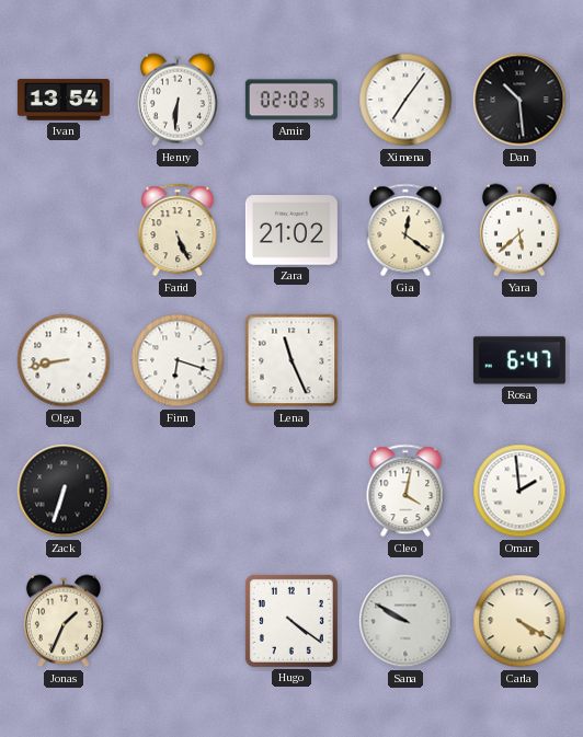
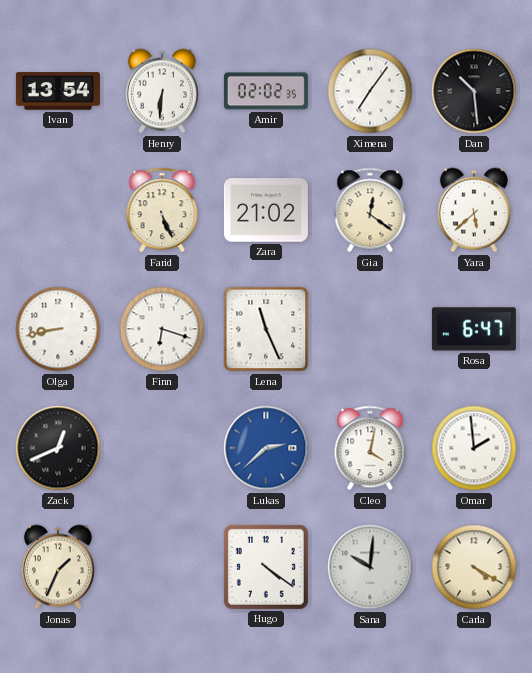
Zack: 6:33 -> 12:41 (58, 448)
Lukas: none -> 2:38 (266, 448)
Sana: 9:50 -> 10:01 (370, 567)
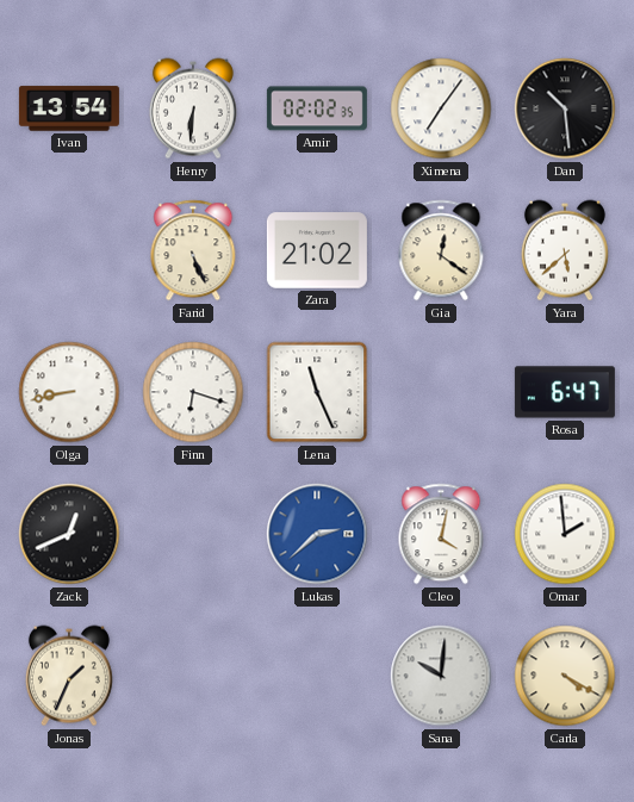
Hugo: 4:21 -> none (266, 567)
